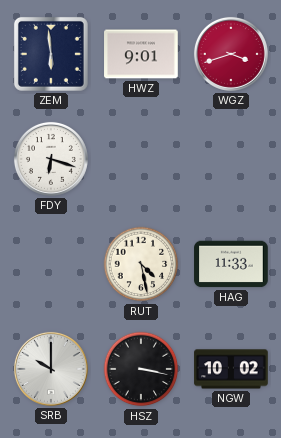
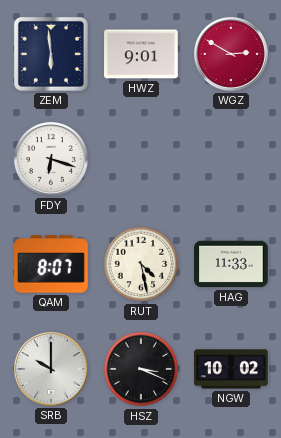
WGZ: 3:42 -> 2:50 (231, 54)
QAM: none -> 8:07 (51, 264)
HSZ: 3:17 -> 3:19 (141, 369)
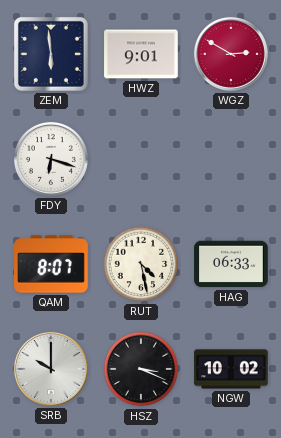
HAG: 11:33 -> 06:33 (231, 264)
